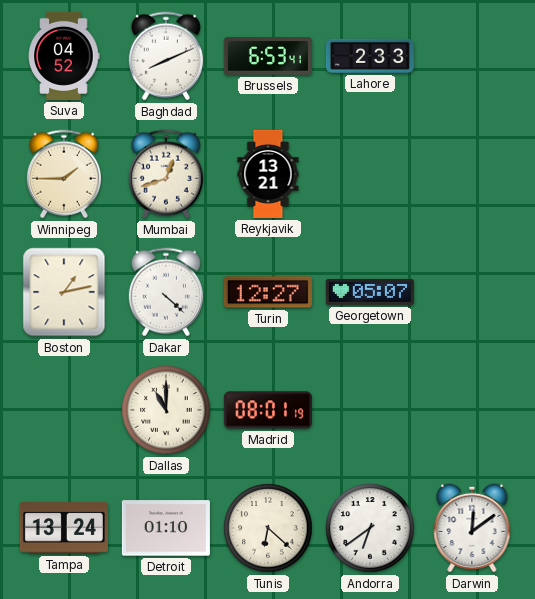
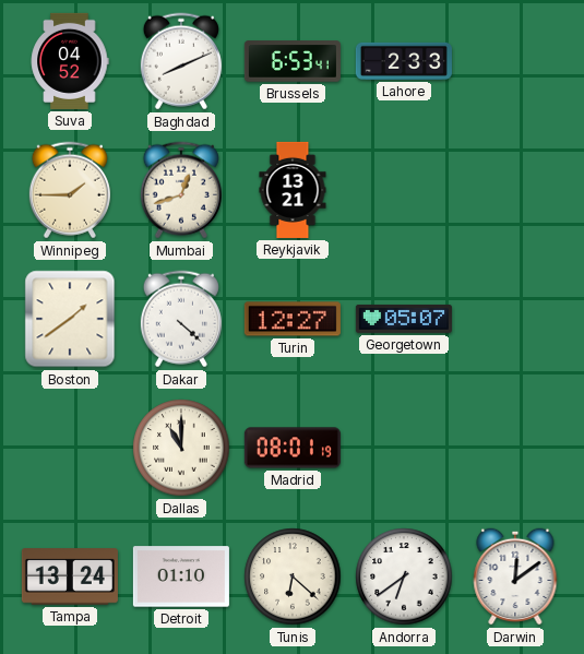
Boston: 1:13 -> 1:39 (70, 319)
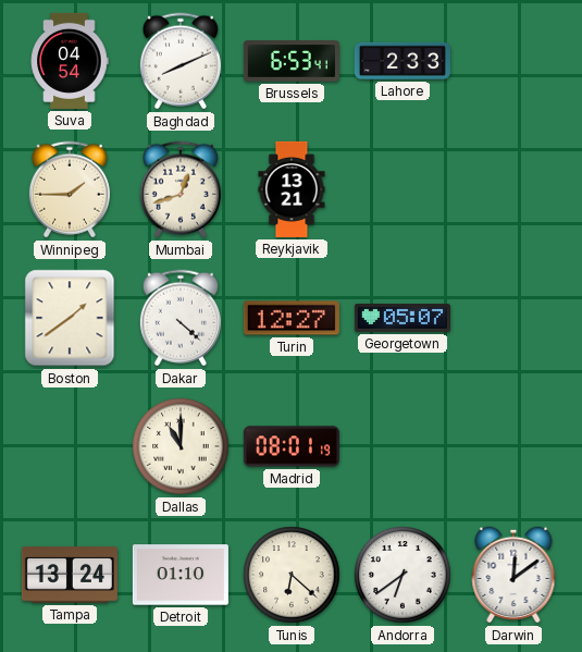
Suva: 04:52 -> 04:54 (70, 61)
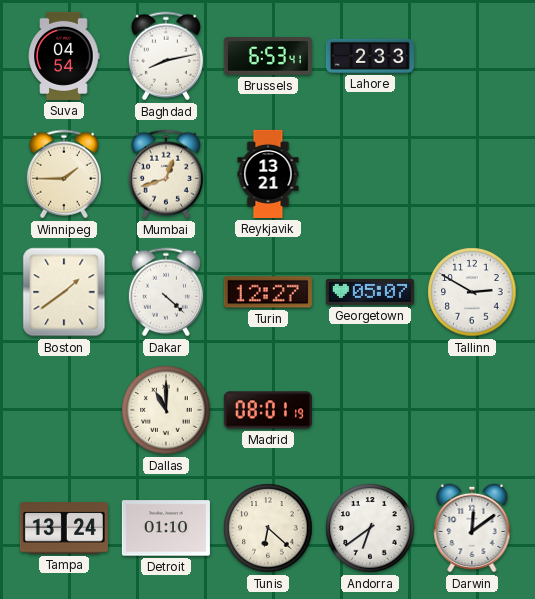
Baghdad: 8:11 -> 8:13 (166, 56)
Tallinn: none -> 2:50 (472, 292)
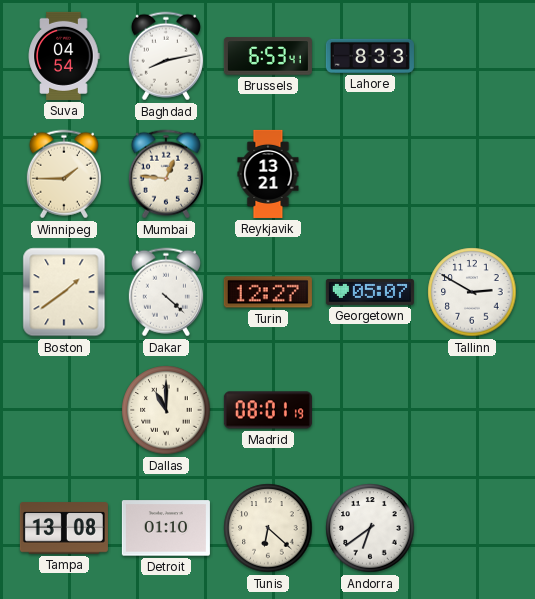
Lahore: 2:33 -> 8:33 (370, 56)
Mumbai: 12:42 -> 12:46 (166, 174)
Tampa: 13:24 -> 13:08 (64, 528)
Darwin: 12:09 -> none (472, 528)
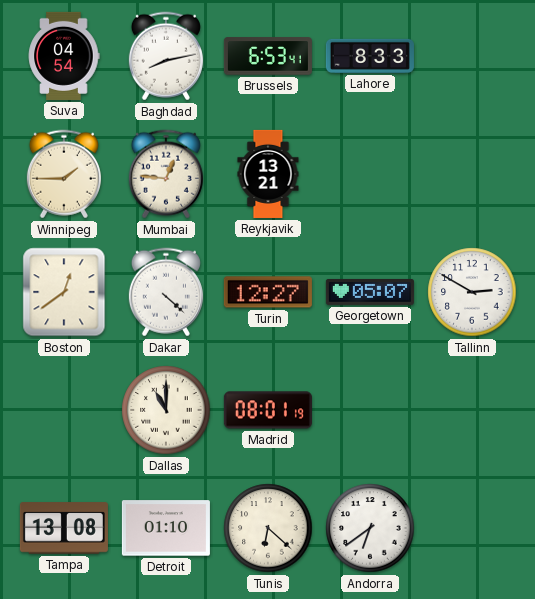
Boston: 1:39 -> 12:39 (64, 292)
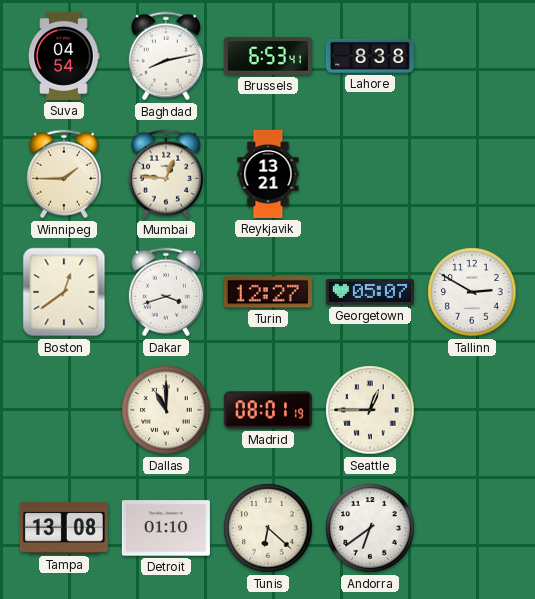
Lahore: 8:33 -> 8:38 (370, 56)
Dakar: 4:22 -> 3:42 (166, 292)
Seattle: none -> 12:45 (370, 410)
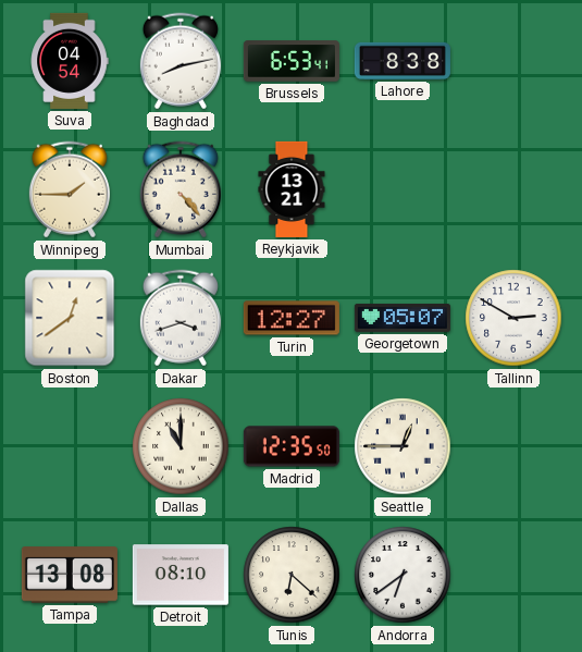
Mumbai: 12:46 -> 4:23 (181, 189)
Madrid: 08:01 -> 12:35 (292, 446)
Detroit: 01:10 -> 08:10 (181, 575)
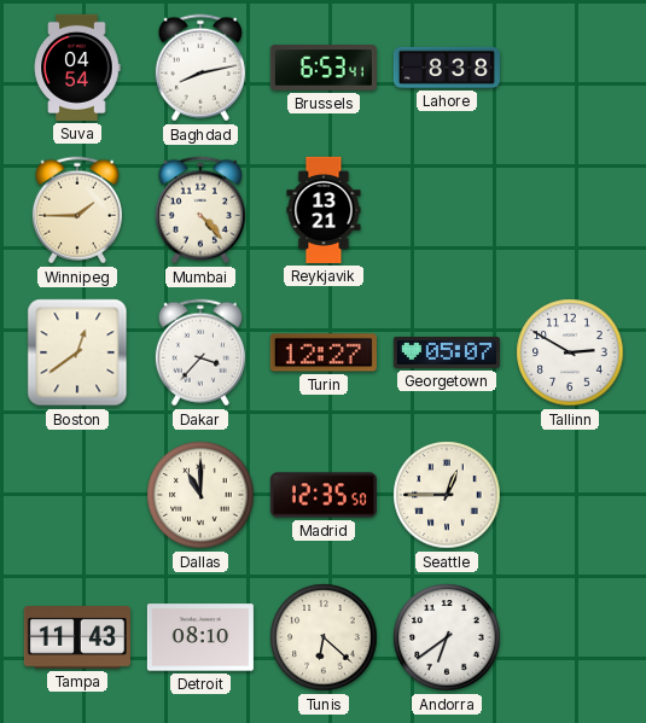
Dakar: 3:42 -> 3:37 (200, 352)
Tampa: 13:08 -> 11:43 (77, 637)
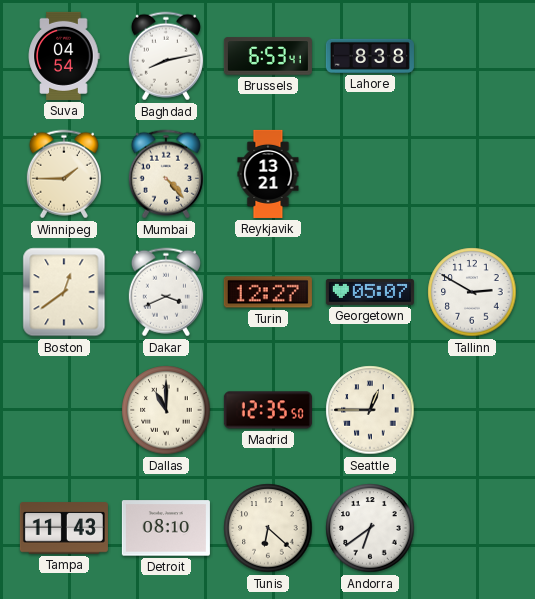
Dakar: 3:37 -> 3:41 (166, 292)
